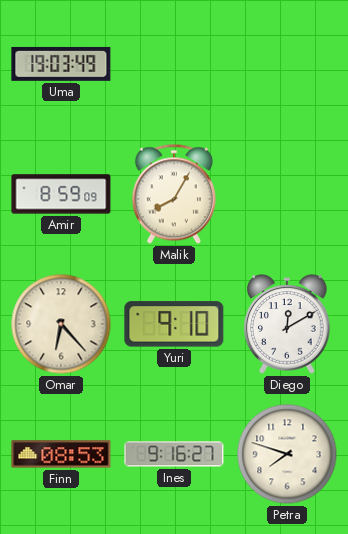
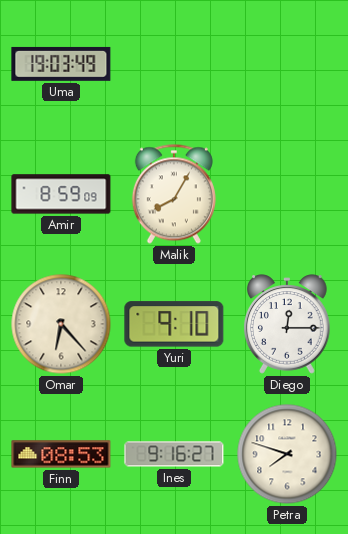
Diego: 12:10 -> 12:15 (288, 324)
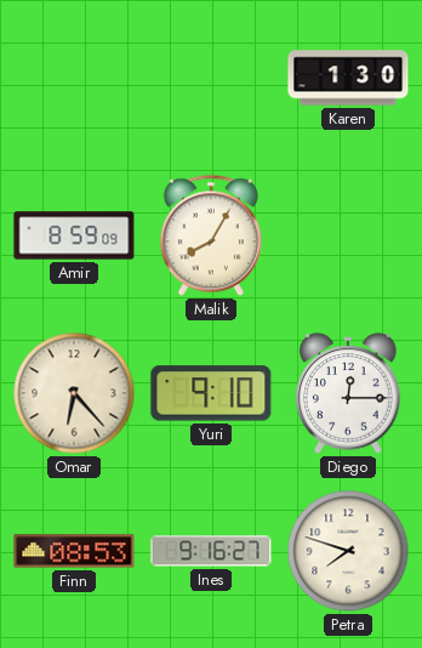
Uma: 19:03 -> none (61, 64)
Karen: none -> 1:30 (348, 78)
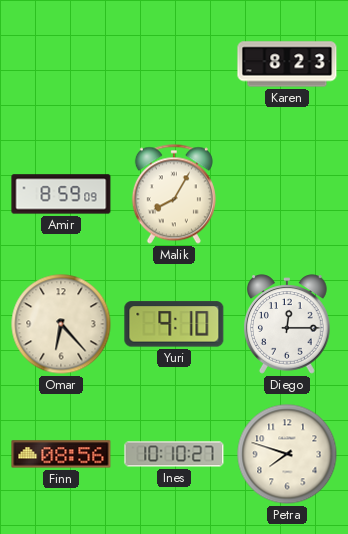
Karen: 1:30 -> 8:23 (287, 64)
Finn: 08:53 -> 08:56 (61, 454)
Ines: 9:16 -> 10:10 (174, 454)
